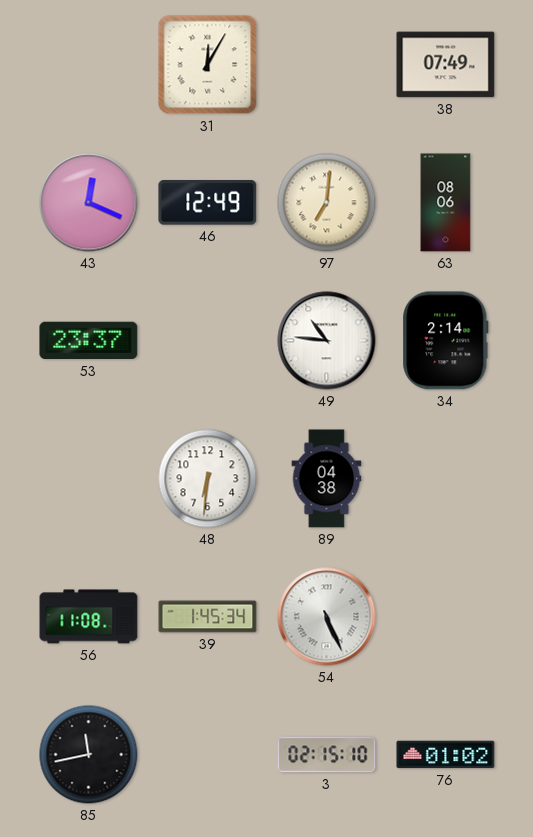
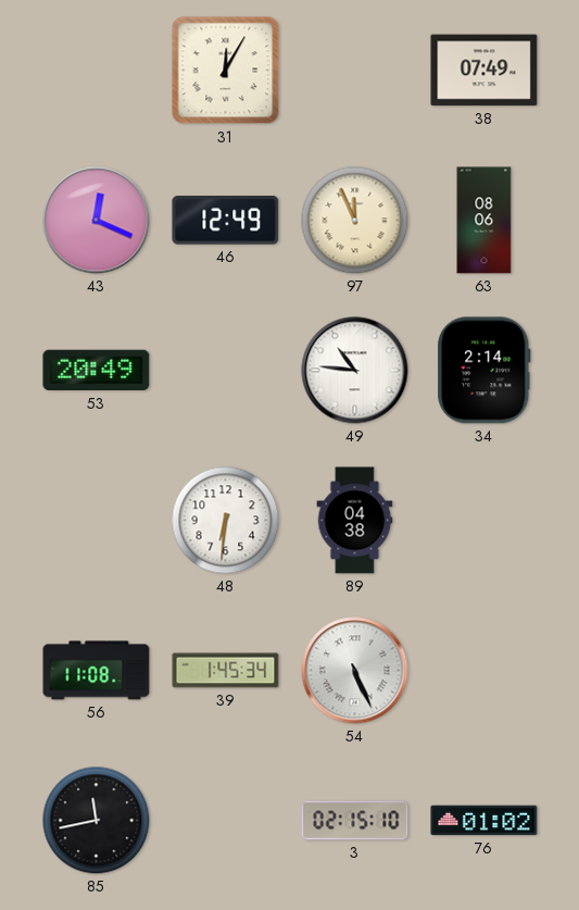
97: 7:01 -> 11:56 (355, 221)
53: 23:37 -> 20:49 (97, 371)
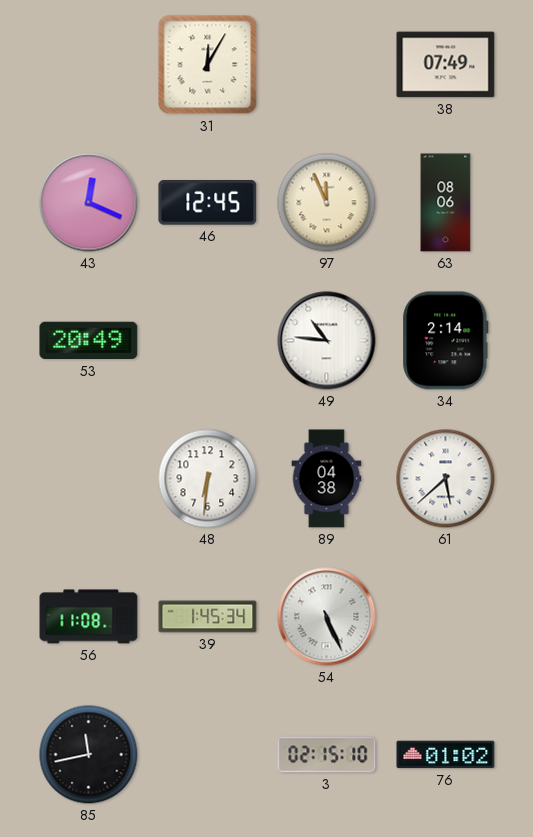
46: 12:49 -> 12:45 (208, 203)
61: none -> 5:38 (446, 479)
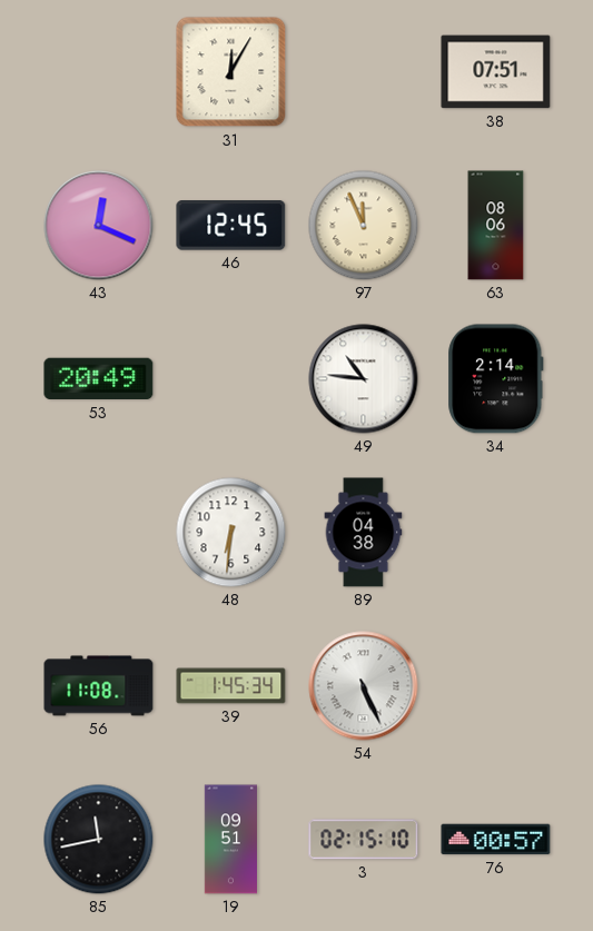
38: 07:49 -> 07:51 (496, 72)
61: 5:38 -> none (446, 479)
19: none -> 09:51 (230, 840)
76: 01:02 -> 00:57 (496, 840)
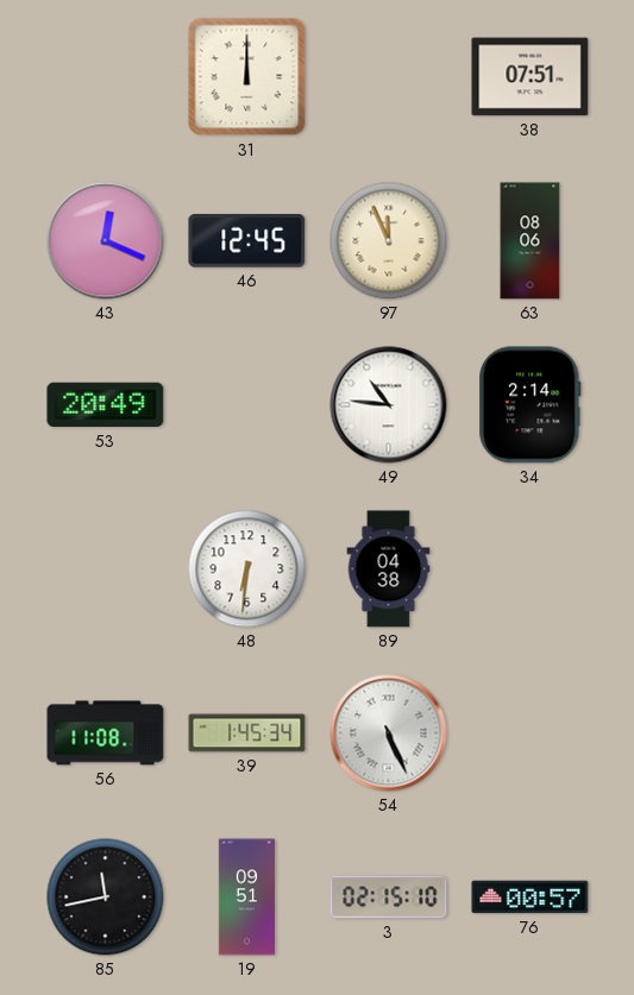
31: 12:05 -> 12:00 (247, 77)
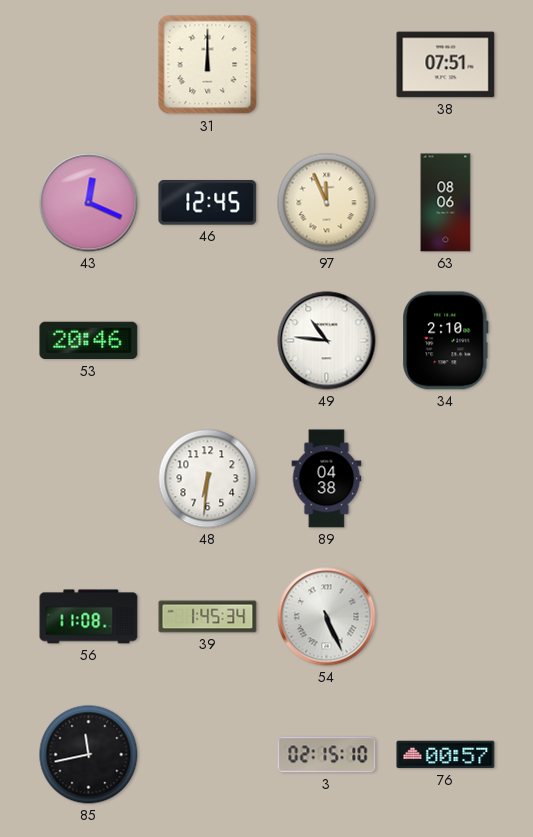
53: 20:49 -> 20:46 (89, 341)
34: 2:14 -> 2:10 (446, 341)
19: 09:51 -> none (246, 898)
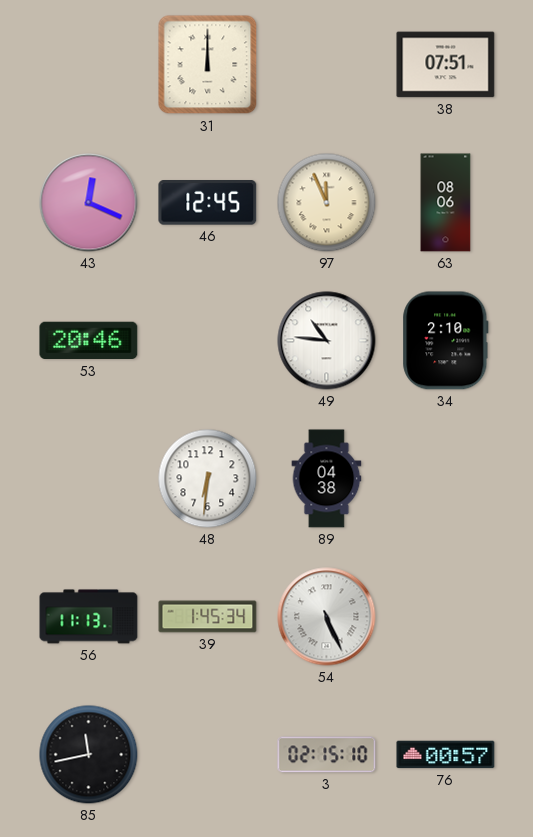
56: 11:08 -> 11:13 (89, 617)
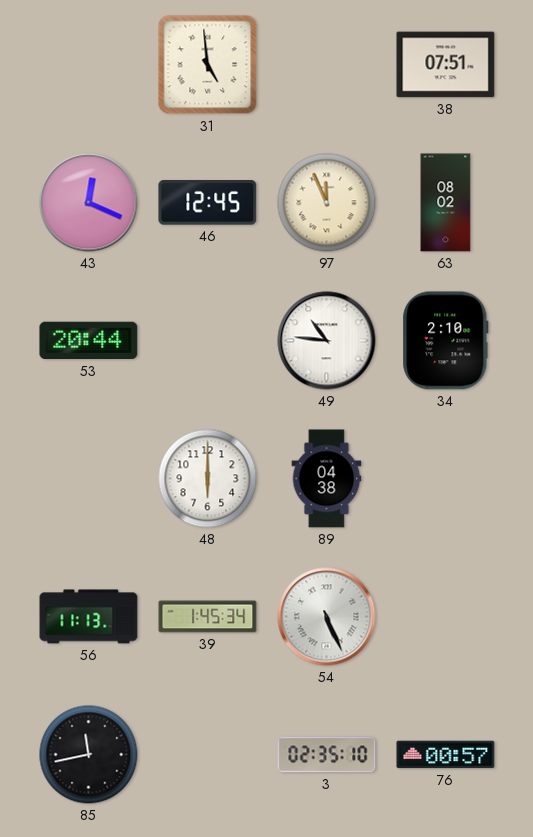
31: 12:00 -> 4:59 (208, 65)
63: 08:06 -> 08:02 (446, 203)
53: 20:46 -> 20:44 (89, 341)
48: 6:31 -> 6:00 (208, 479)
3: 02:15 -> 02:35 (327, 755)
